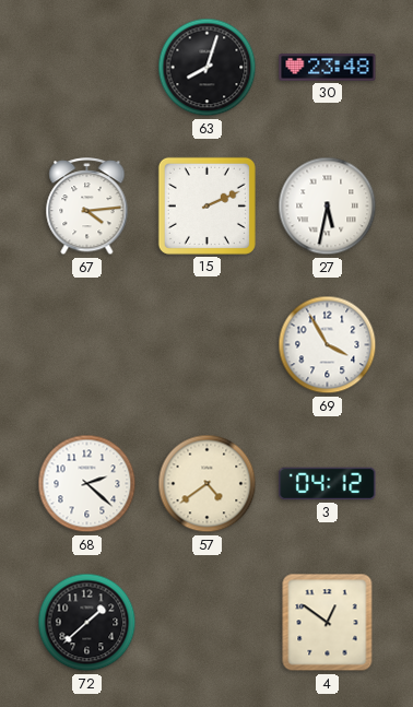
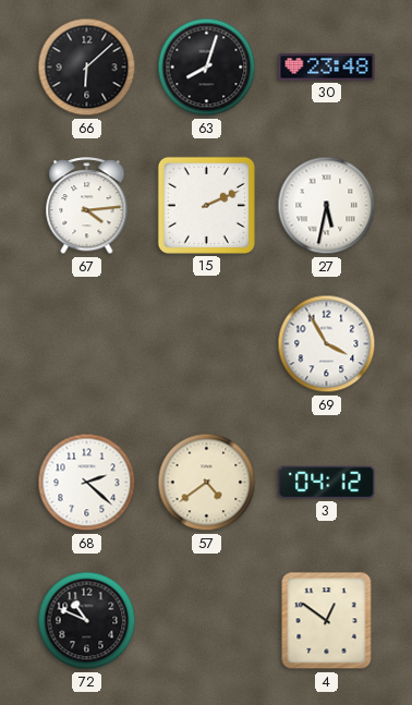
66: none -> 6:08 (87, 68)
72: 1:38 -> 10:49 (87, 621)
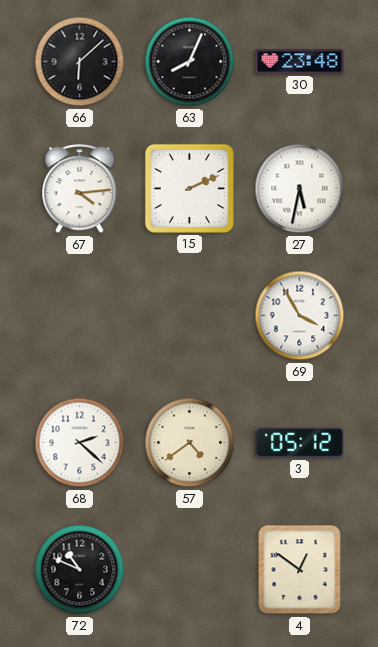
63: 8:03 -> 8:04 (190, 62)
3: 04:12 -> 05:12 (300, 443)
